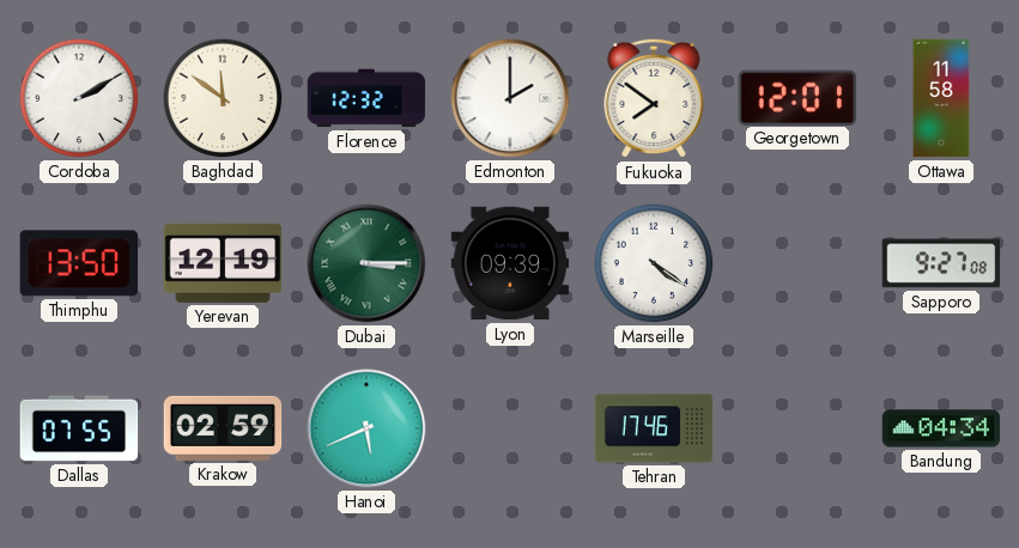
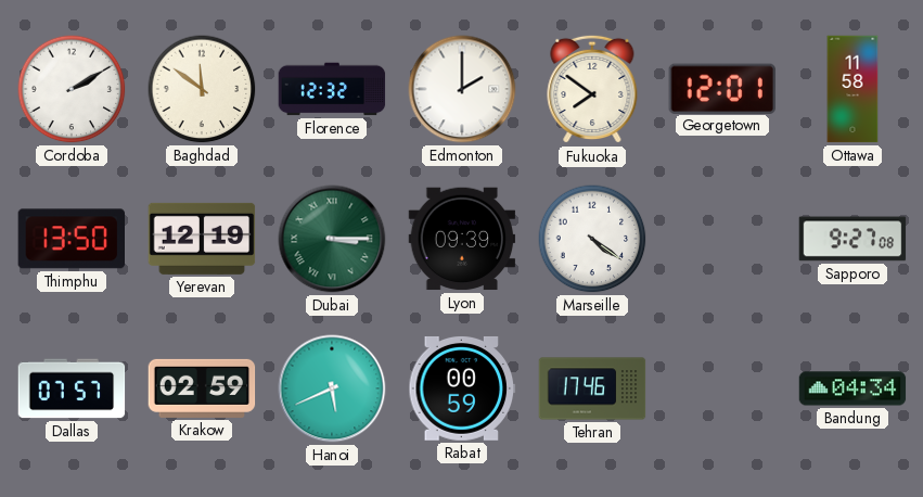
Dallas: 07:55 -> 07:57 (72, 388)
Rabat: none -> 00:59 (462, 388)
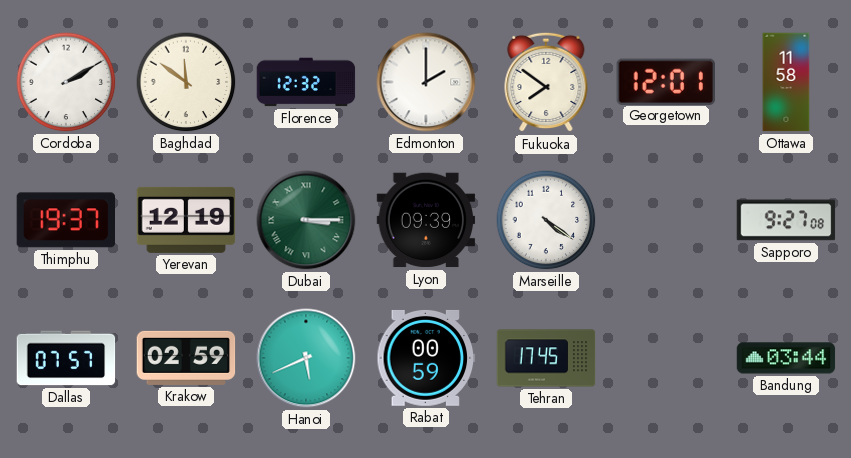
Thimphu: 13:50 -> 19:37 (65, 220)
Tehran: 17:46 -> 17:45 (546, 358)
Bandung: 04:34 -> 03:44 (786, 358)
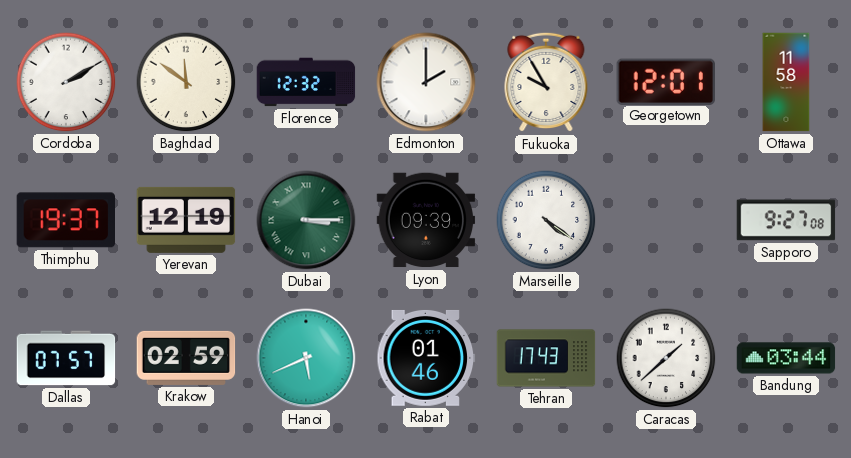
Fukuoka: 7:51 -> 9:55 (546, 82)
Rabat: 00:59 -> 01:46 (426, 358)
Tehran: 17:45 -> 17:43 (546, 358)
Caracas: none -> 1:38 (666, 358)
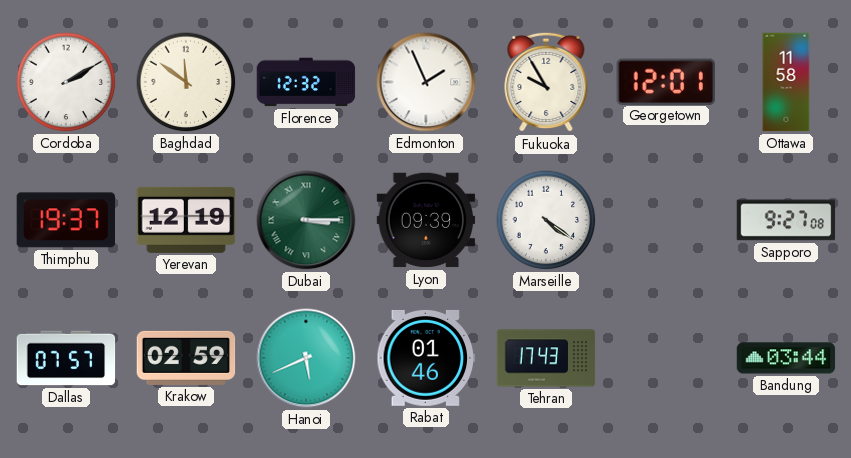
Edmonton: 2:00 -> 1:56 (426, 82)
Caracas: 1:38 -> none (666, 358)
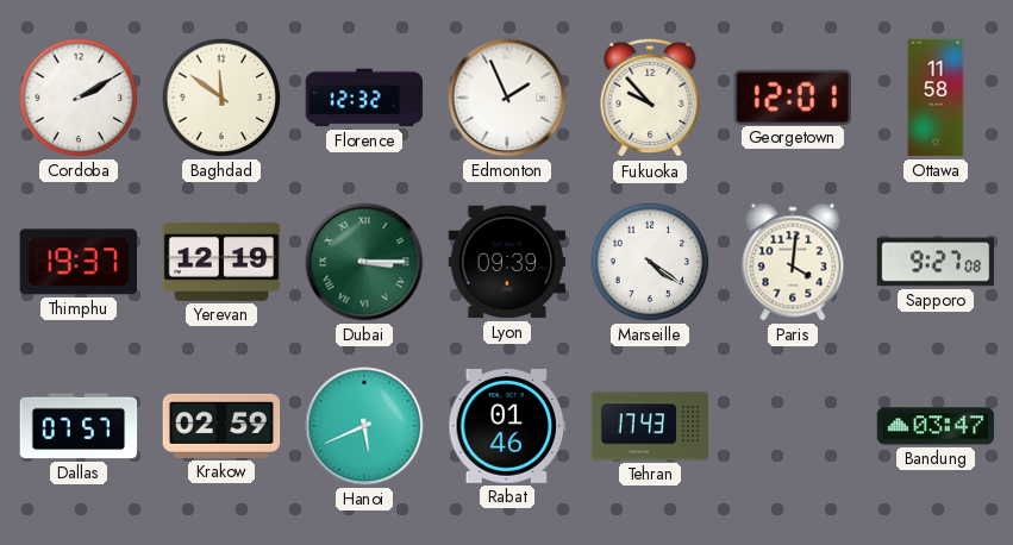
Fukuoka: 9:55 -> 9:53 (650, 98)
Paris: none -> 4:01 (793, 262)
Bandung: 03:44 -> 03:47 (936, 426)
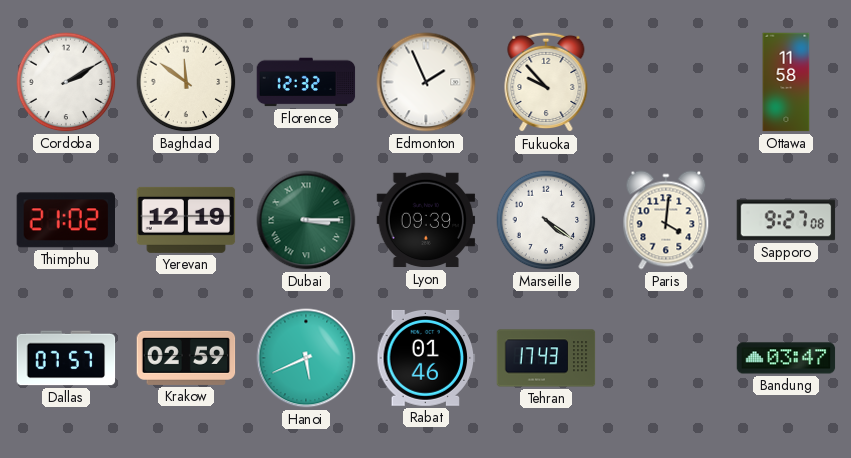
Georgetown: 12:01 -> none (793, 96)
Thimphu: 19:37 -> 21:02 (65, 220)
